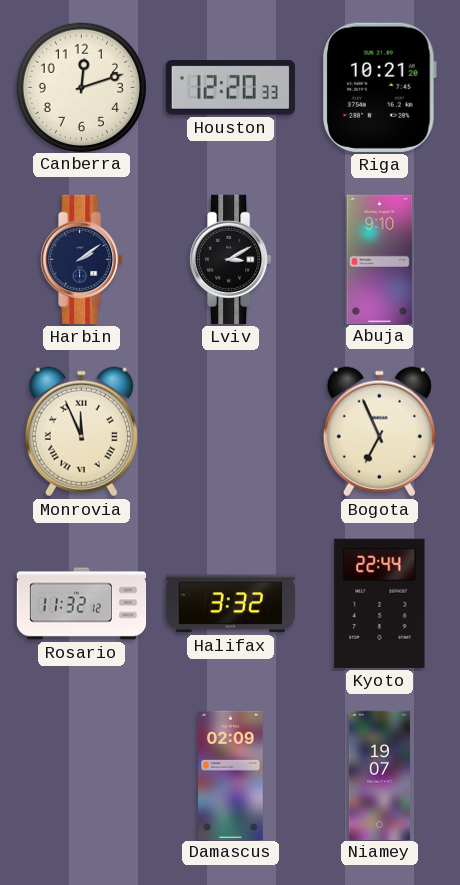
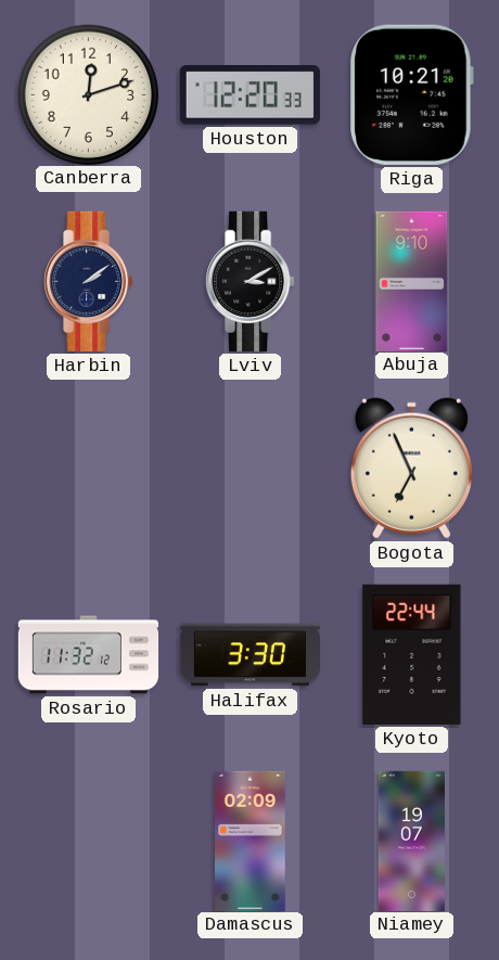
Monrovia: 11:56 -> none (81, 432)
Halifax: 3:32 -> 3:30 (250, 655)
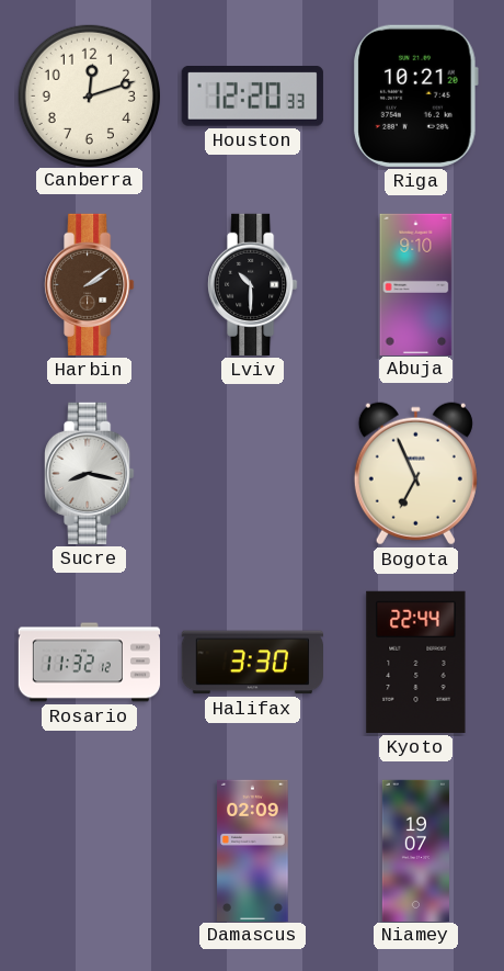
Harbin dial: navy -> brown (90, 284)
Lviv: 3:10 -> 10:30 (253, 284)
Sucre: none -> 8:17 (90, 473)
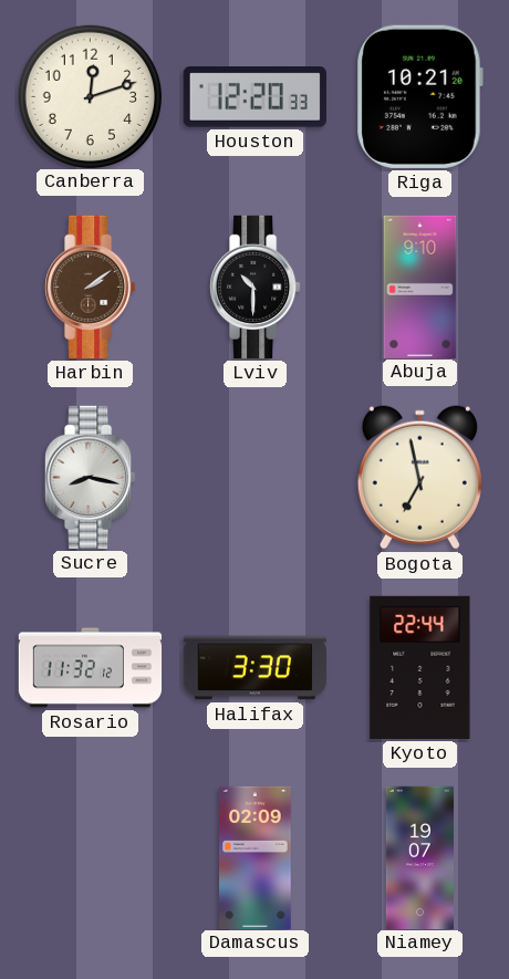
Bogota: 6:56 -> 6:58 (419, 478)
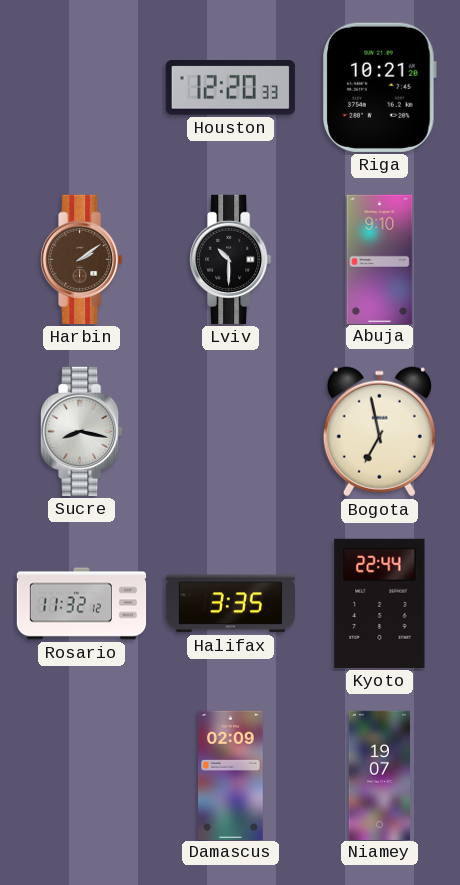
Canberra: 12:12 -> none (90, 96)
Halifax: 3:30 -> 3:35 (230, 604)
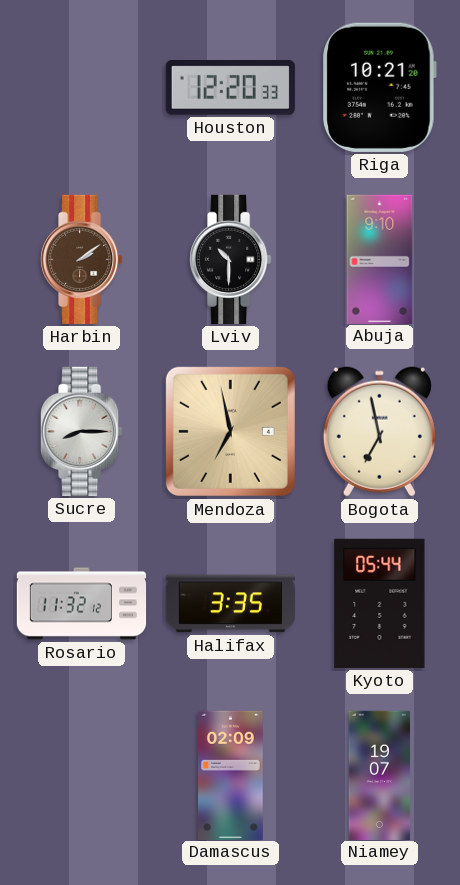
Sucre: 8:17 -> 8:15 (82, 431)
Mendoza: none -> 6:58 (230, 431)
Kyoto: 22:44 -> 05:44 (380, 603)
